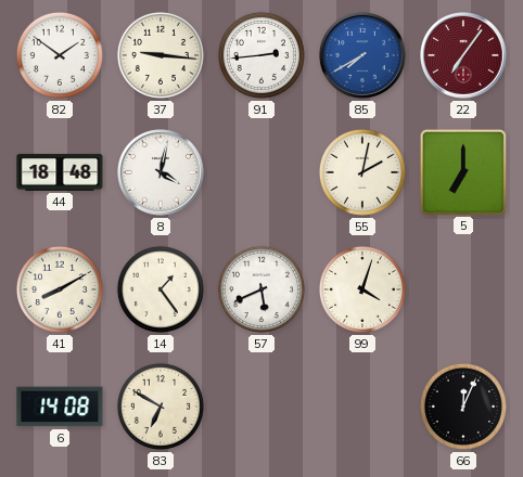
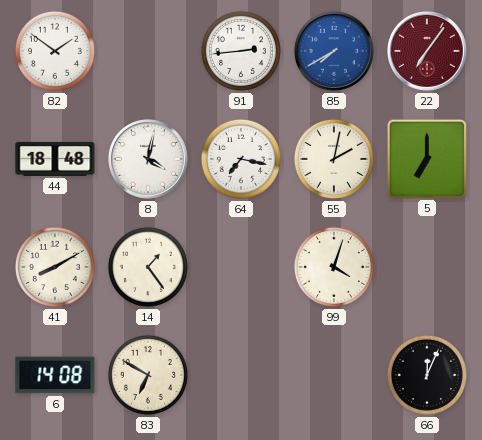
37: 9:16 -> none (161, 55)
64: none -> 7:17 (241, 159)
57: 5:41 -> none (261, 289)
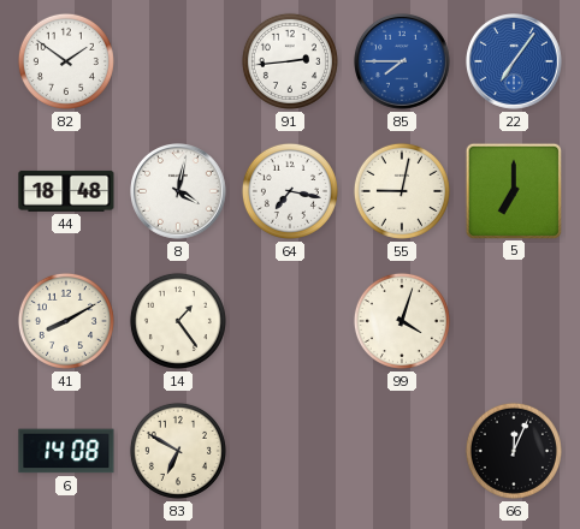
85: 7:40 -> 7:45 (403, 63)
22 dial: burgundy -> blue (515, 63)
55: 2:02 -> 9:02 (402, 191)
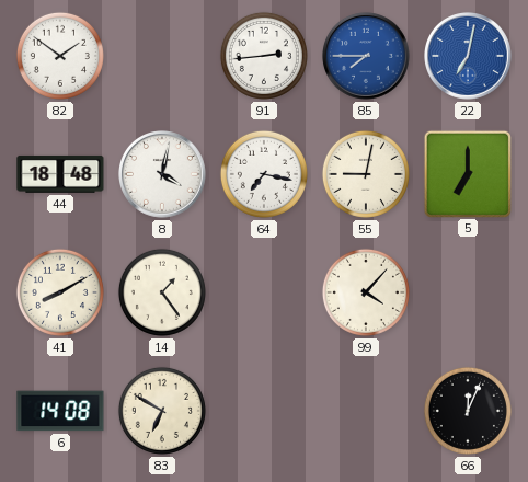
22: 7:06 -> 7:02 (469, 57)
99: 4:03 -> 4:07 (366, 292)
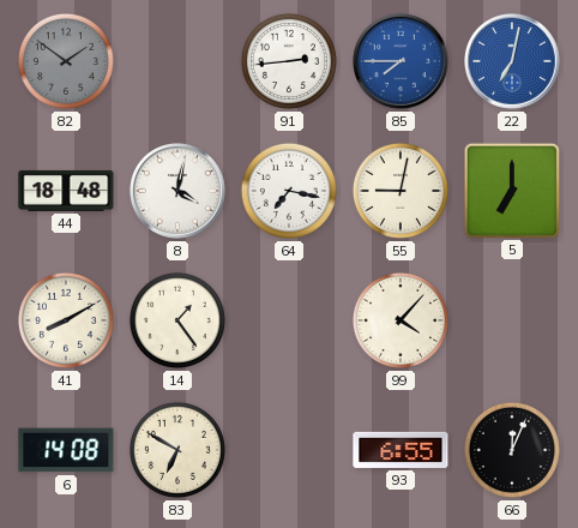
82 dial: white -> grey (66, 61)
93: none -> 6:55 (401, 450)
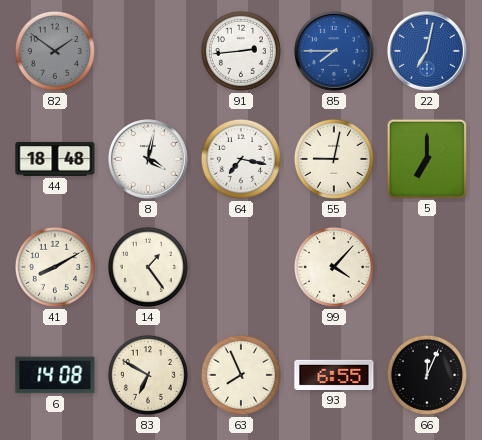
63: none -> 7:56 (241, 375)
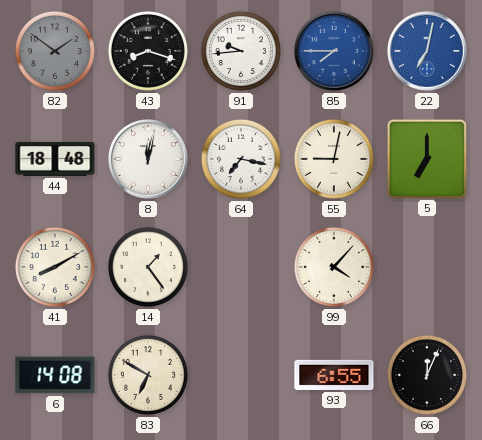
43: none -> 8:18 (148, 51)
91: 2:44 -> 9:44 (241, 51)
8: 4:02 -> 12:02 (149, 160)
63: 7:56 -> none (241, 375)
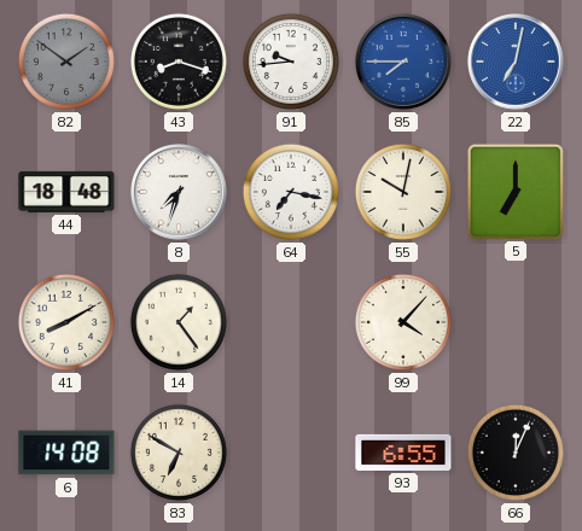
8: 12:02 -> 7:33 (180, 193)
55: 9:02 -> 10:02 (403, 192)
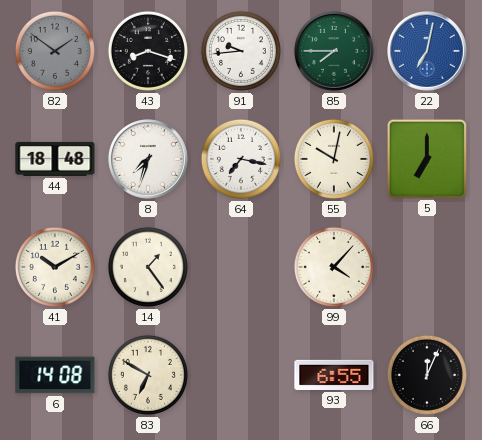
85 dial: blue -> green (335, 52)
41: 8:10 -> 10:10 (55, 267)
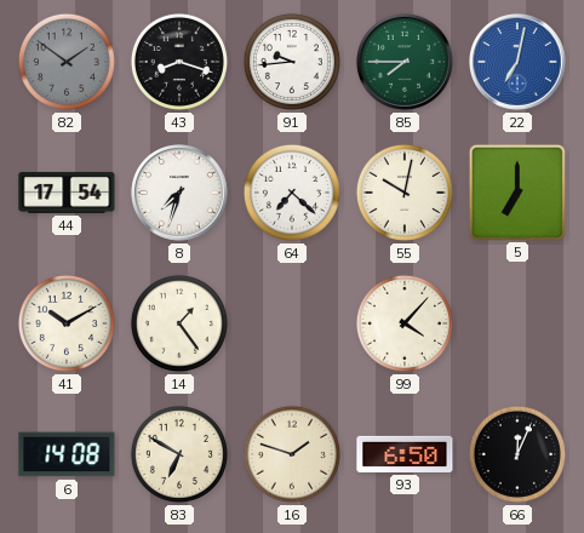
44: 18:48 -> 17:54 (67, 193)
64: 7:17 -> 7:22 (292, 193)
16: none -> 1:48 (292, 454)
93: 6:55 -> 6:50 (405, 454)
